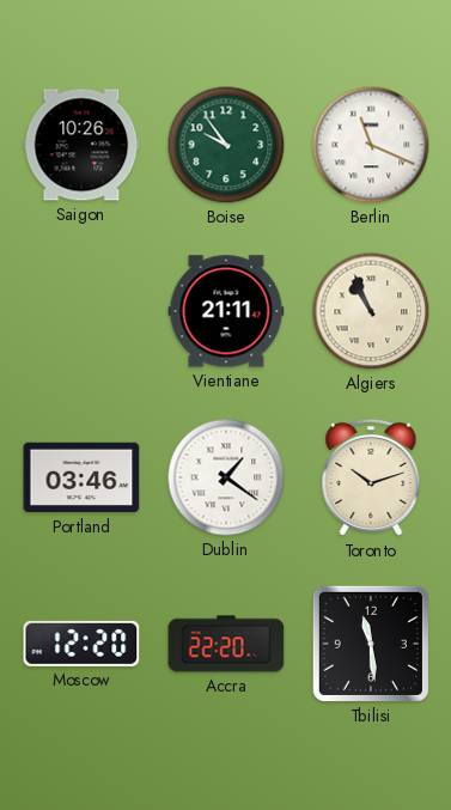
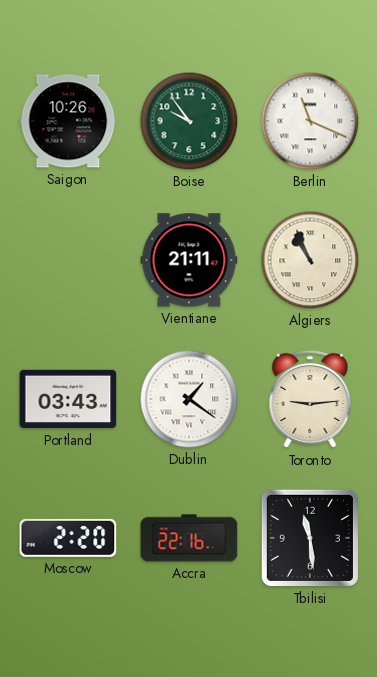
Portland: 03:46 -> 03:43 (68, 399)
Toronto: 10:12 -> 9:14 (310, 399)
Moscow: 12:20 -> 2:20 (68, 538)
Accra: 22:20 -> 22:16 (189, 538)
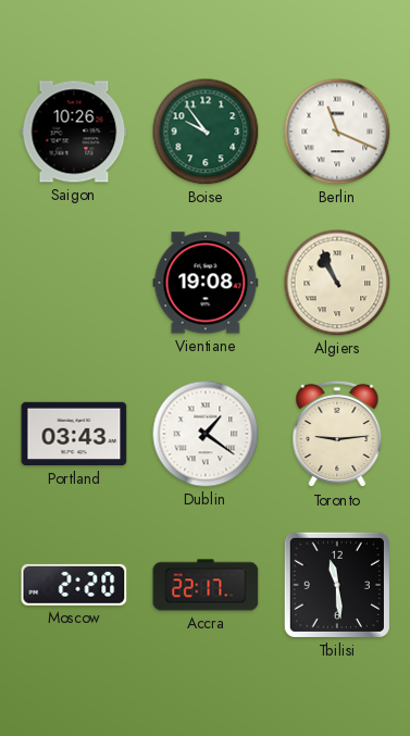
Vientiane: 21:11 -> 19:08 (206, 283)
Accra: 22:16 -> 22:17 (206, 585)
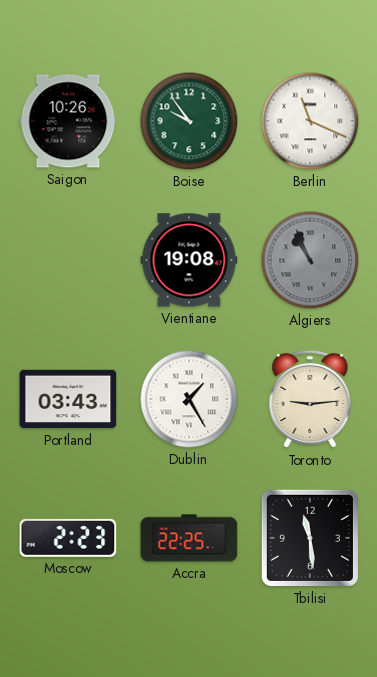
Algiers dial: cream -> grey (310, 260)
Dublin: 1:21 -> 1:25 (189, 399)
Moscow: 2:20 -> 2:23 (68, 538)
Accra: 22:17 -> 22:25 (189, 538)
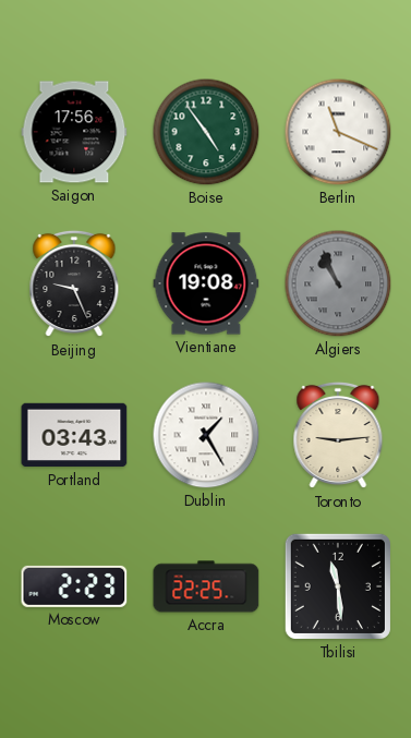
Saigon: 10:26 -> 17:56 (74, 132)
Boise: 9:54 -> 4:54 (206, 132)
Beijing: none -> 9:26 (74, 283)
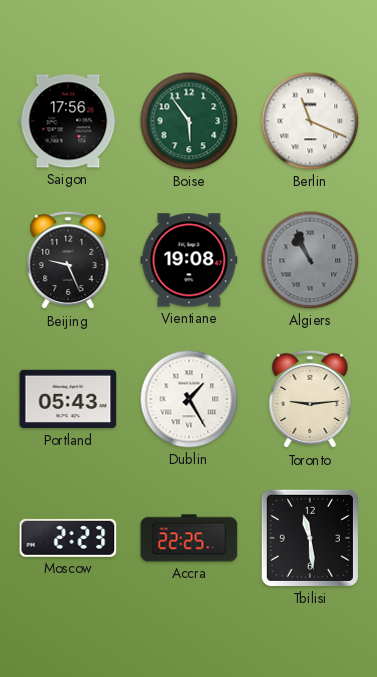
Boise: 4:54 -> 5:54 (189, 121)
Portland: 03:43 -> 05:43 (68, 399)
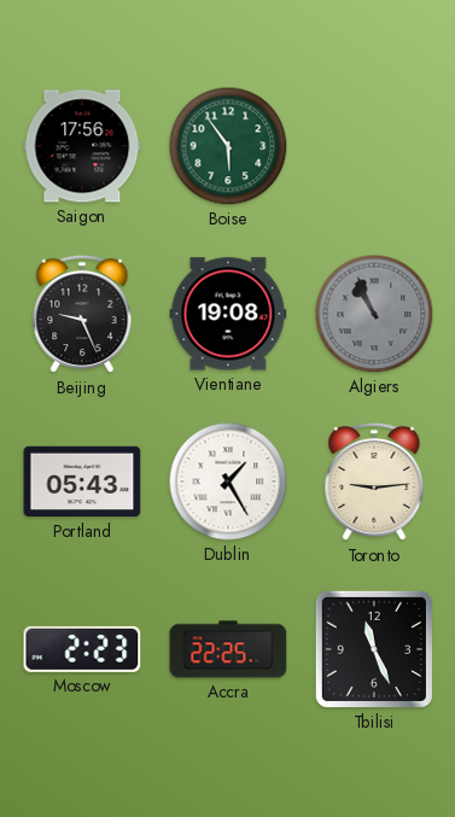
Berlin: 11:19 -> none (310, 121)
Tbilisi: 11:29 -> 11:26 (374, 649)
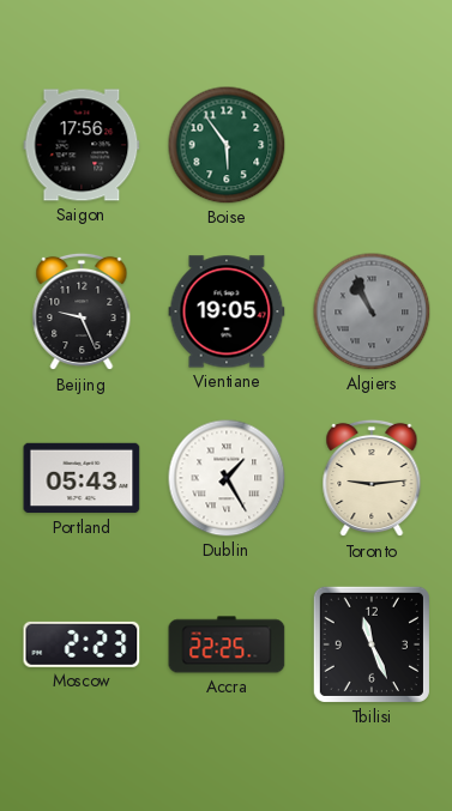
Vientiane: 19:08 -> 19:05 (227, 311)
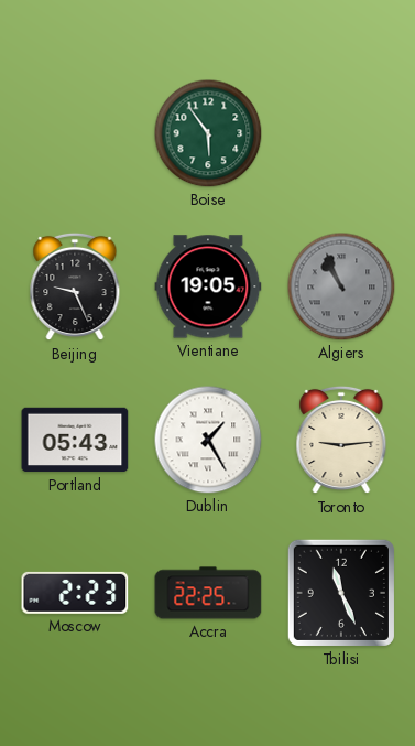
Saigon: 17:56 -> none (82, 145)
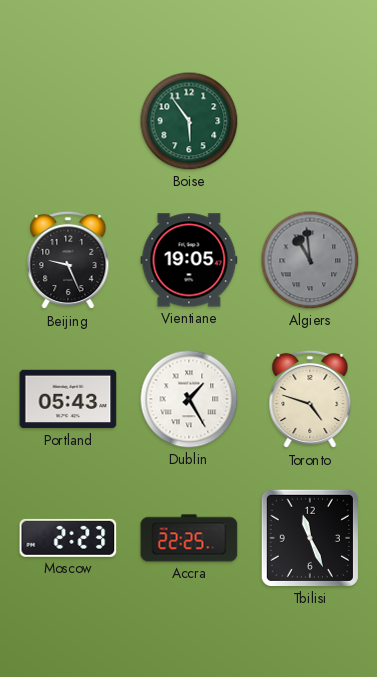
Algiers: 10:56 -> 10:59 (310, 260)
Toronto: 9:14 -> 4:48 (310, 399)
